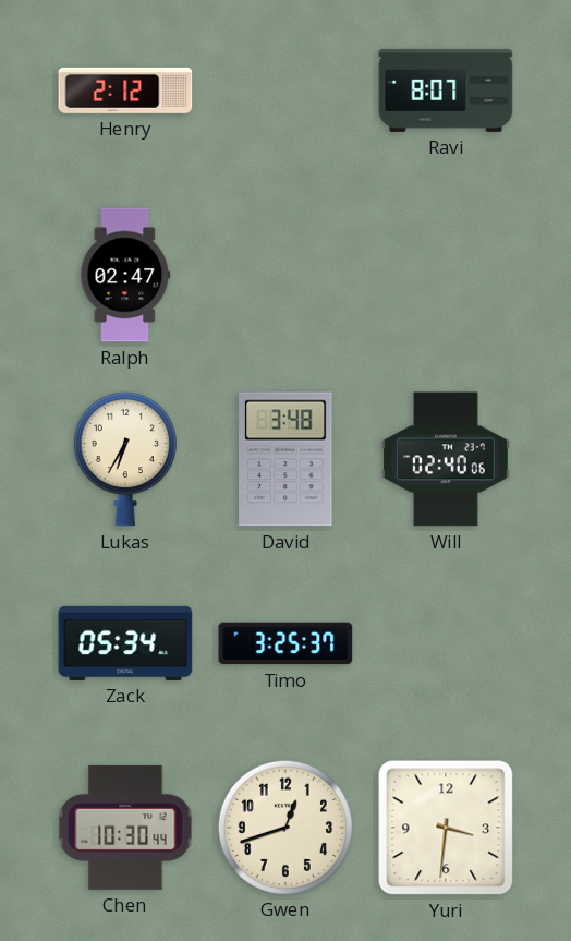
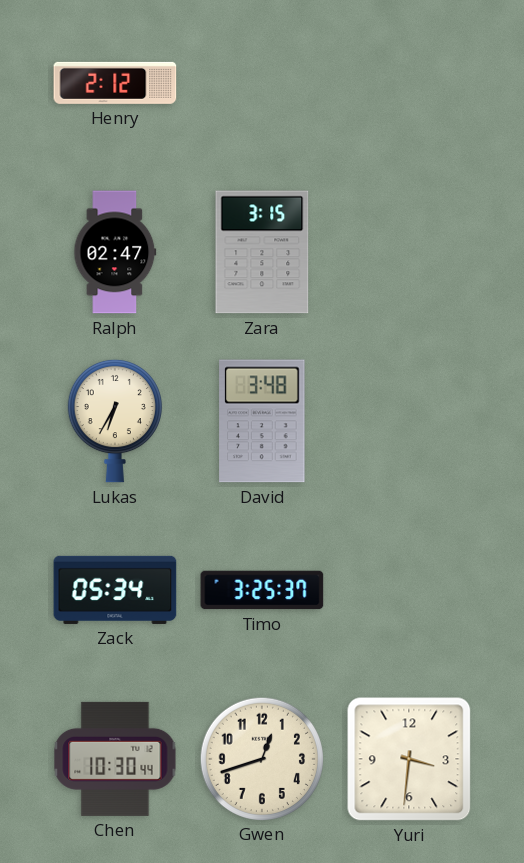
Ravi: 8:07 -> none (446, 91)
Zara: none -> 3:15 (262, 252)
Will: 02:40 -> none (446, 459)
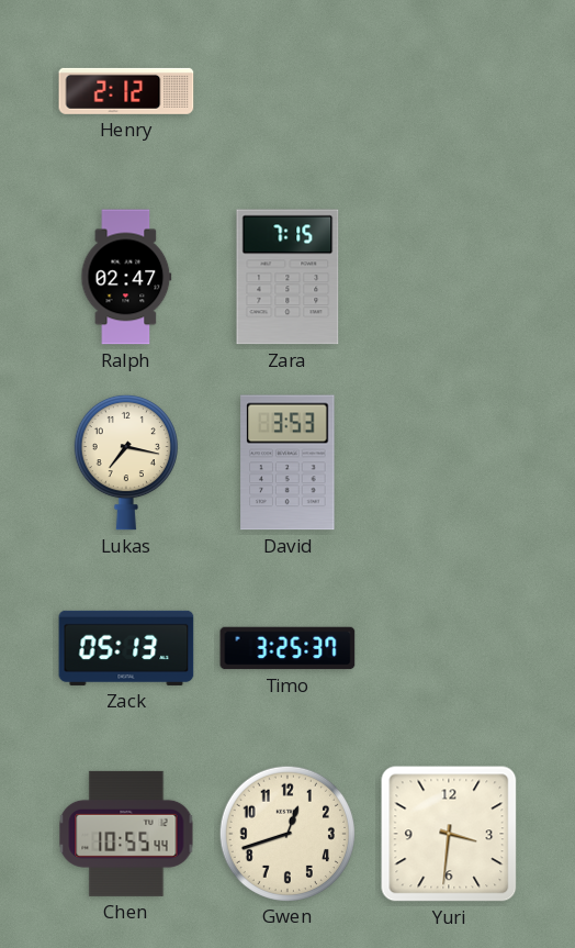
Zara: 3:15 -> 7:15 (287, 277)
Lukas: 6:35 -> 7:17 (126, 462)
David: 3:48 -> 3:53 (287, 462)
Zack: 05:34 -> 05:13 (126, 648)
Chen: 10:30 -> 10:55 (126, 834)
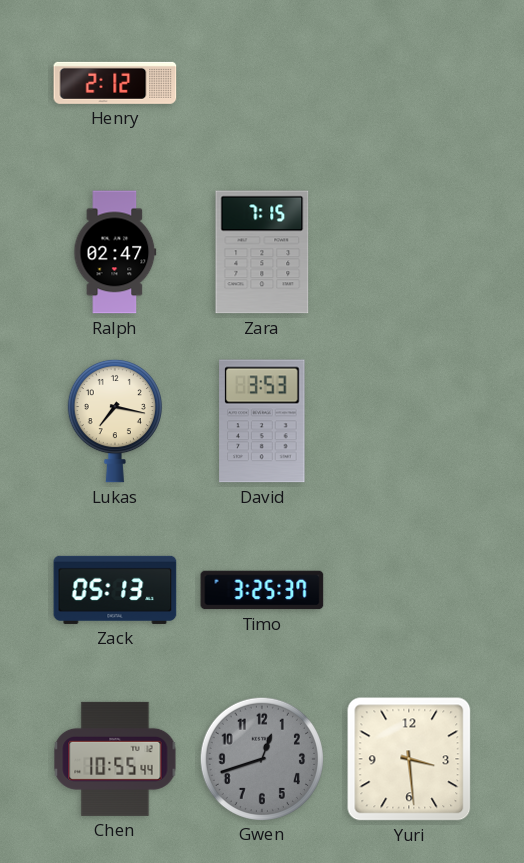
Gwen dial: cream -> grey (261, 758)
Yuri: 3:31 -> 3:29 (409, 759)
